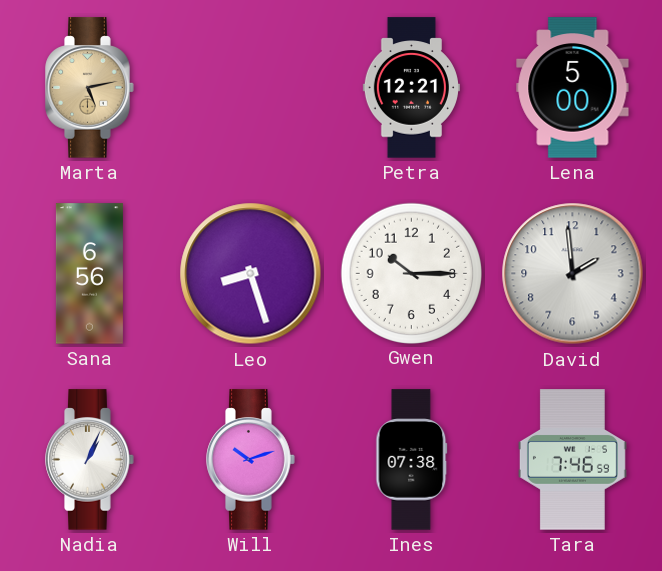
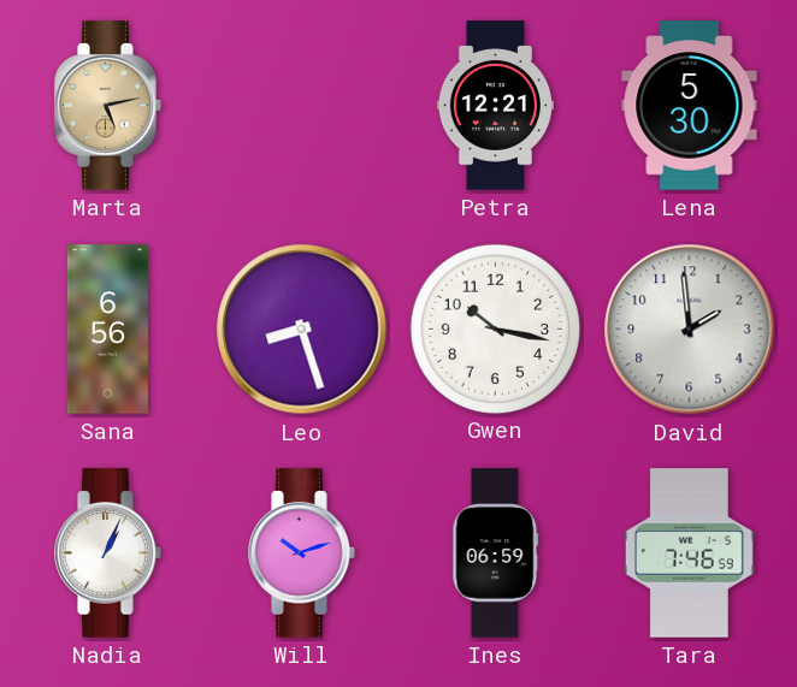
Lena: 5:00 -> 5:30 (690, 106)
Gwen: 10:15 -> 10:17 (495, 328)
Ines: 07:38 -> 06:59 (496, 553)
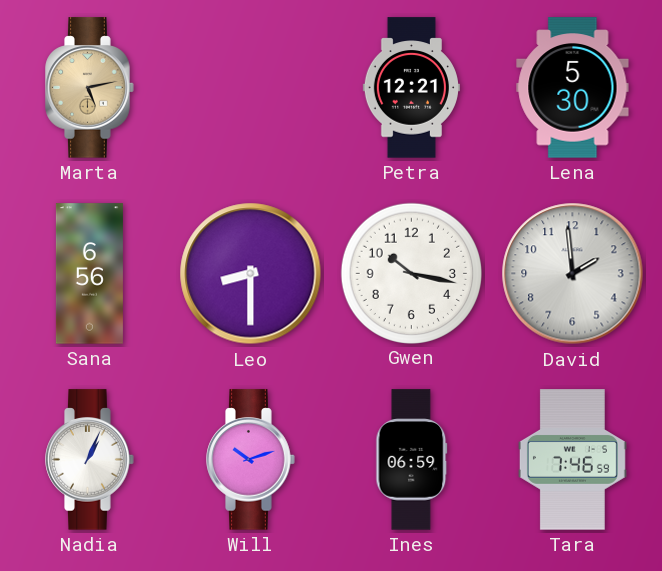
Leo: 8:27 -> 8:30 (251, 274)
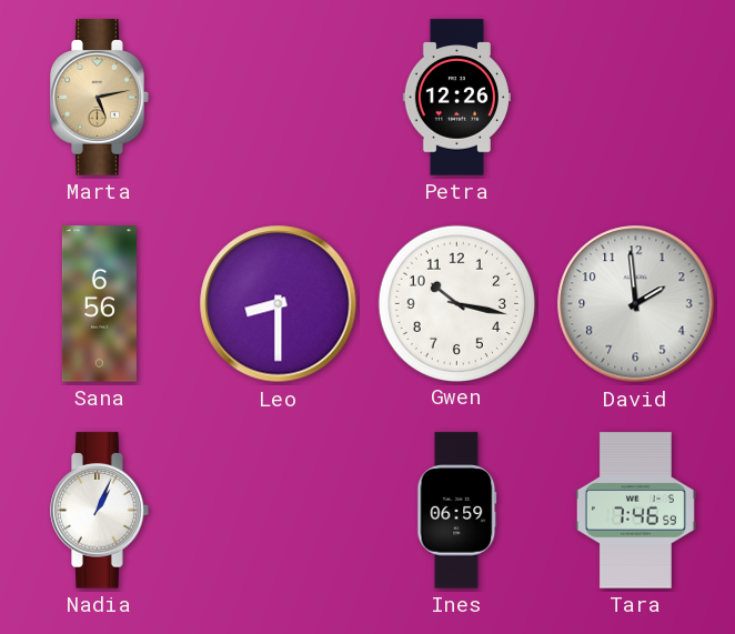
Petra: 12:21 -> 12:26 (456, 98)
Lena: 5:30 -> none (573, 88)
Will: 10:12 -> none (251, 460)
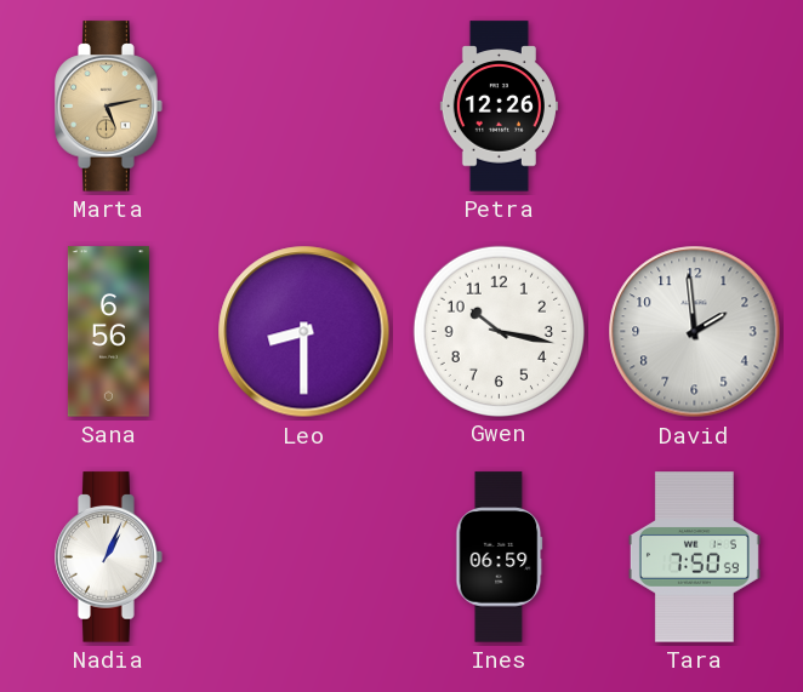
Tara: 7:46 -> 7:50 (694, 557)
